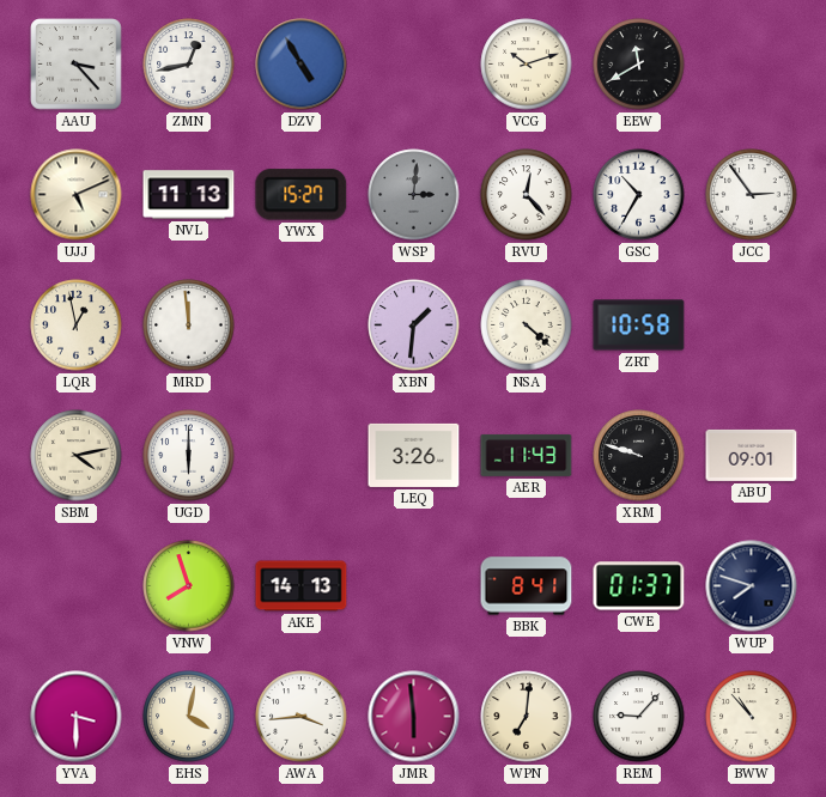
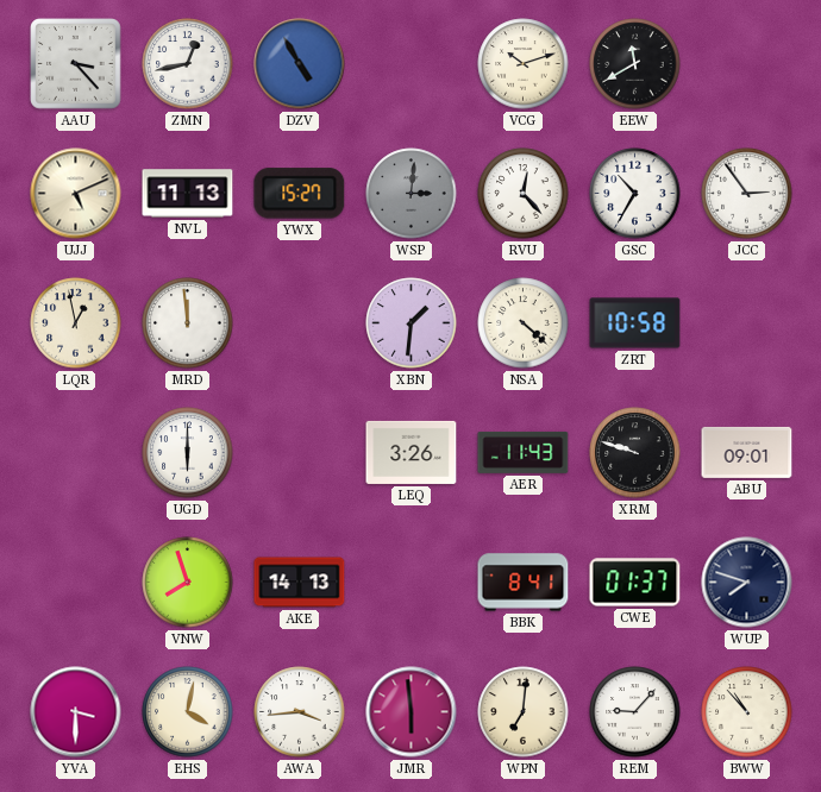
SBM: 4:13 -> none (77, 456)
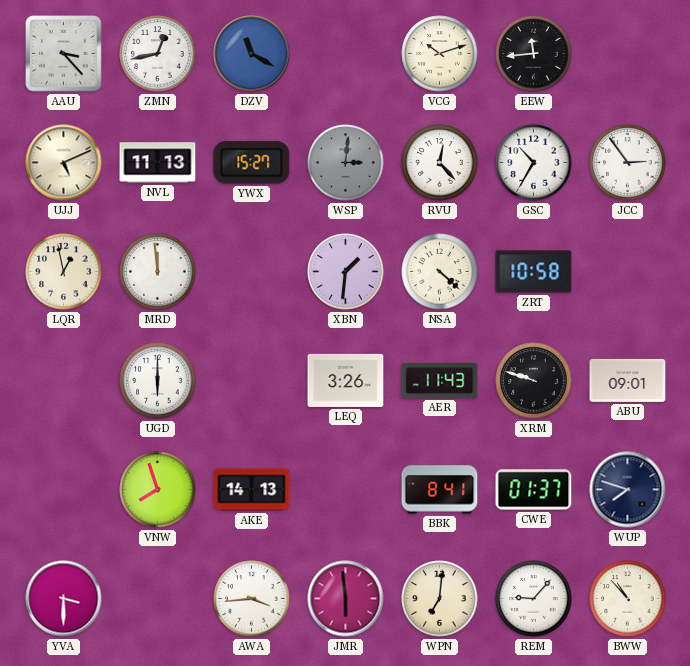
DZV: 4:55 -> 11:20 (252, 54)
EEW: 11:40 -> 11:44 (534, 54)
EHS: 4:02 -> none (188, 712)
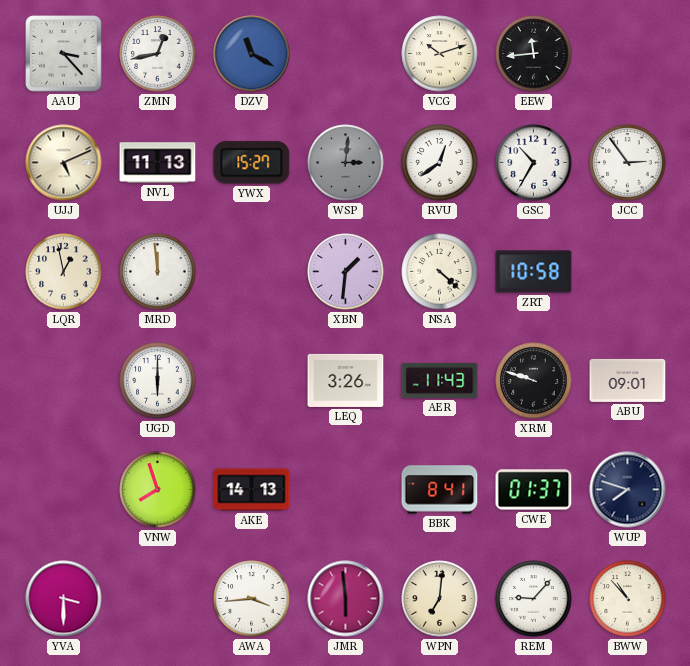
RVU: 12:23 -> 12:39 (440, 163)
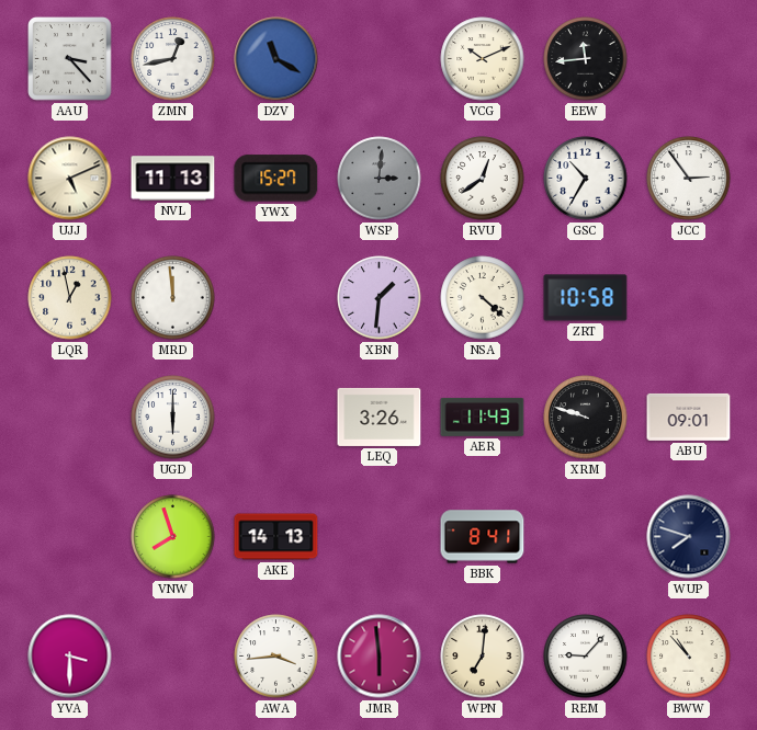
VCG: 10:12 -> 10:11 (483, 59)
CWE: 01:37 -> none (534, 490)
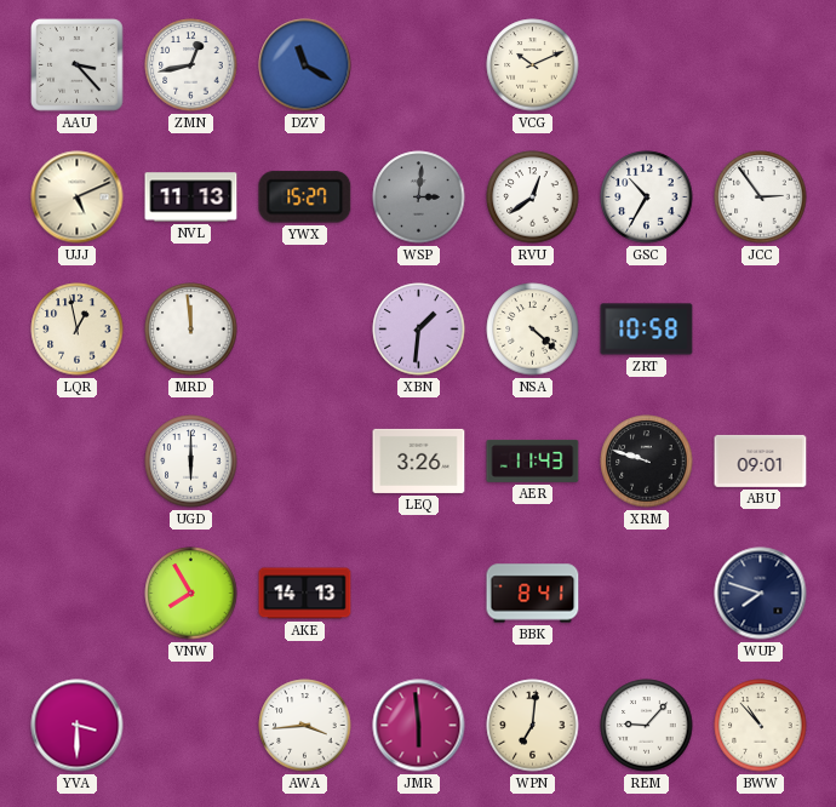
EEW: 11:44 -> none (586, 59)
VNW: 7:57 -> 7:55 (191, 594)
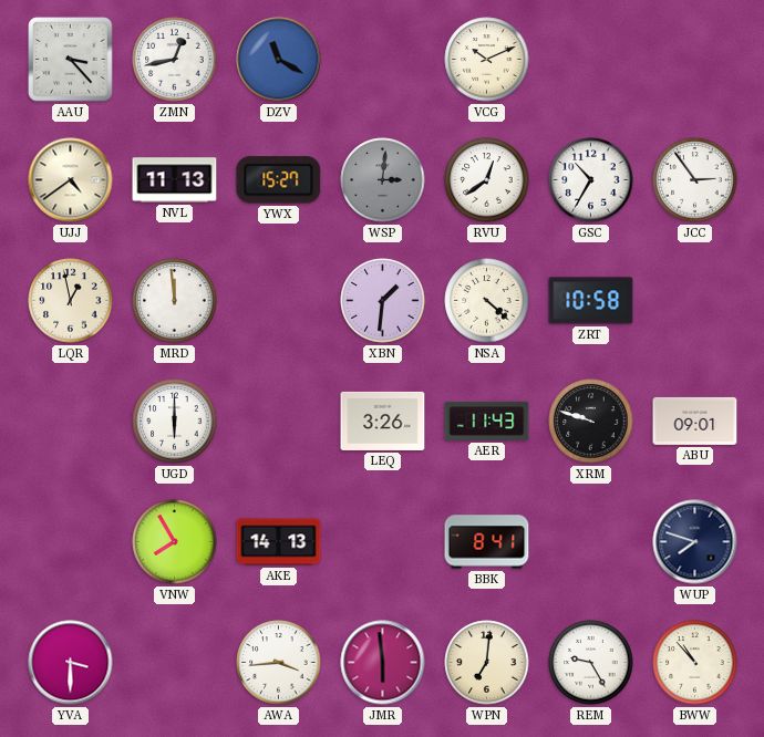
UJJ: 5:11 -> 4:39 (71, 180)
REM: 9:07 -> 9:25 (591, 663)
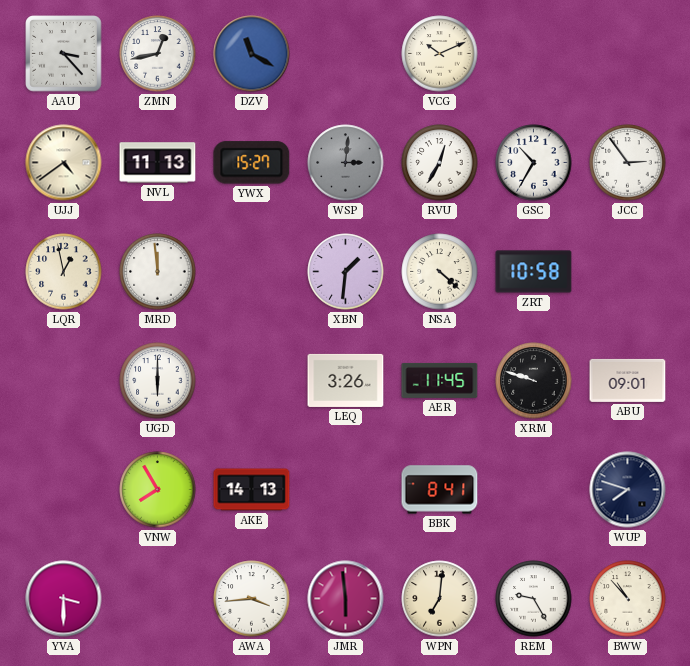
RVU: 12:39 -> 12:35 (440, 163)
AER: 11:43 -> 11:45 (440, 380)
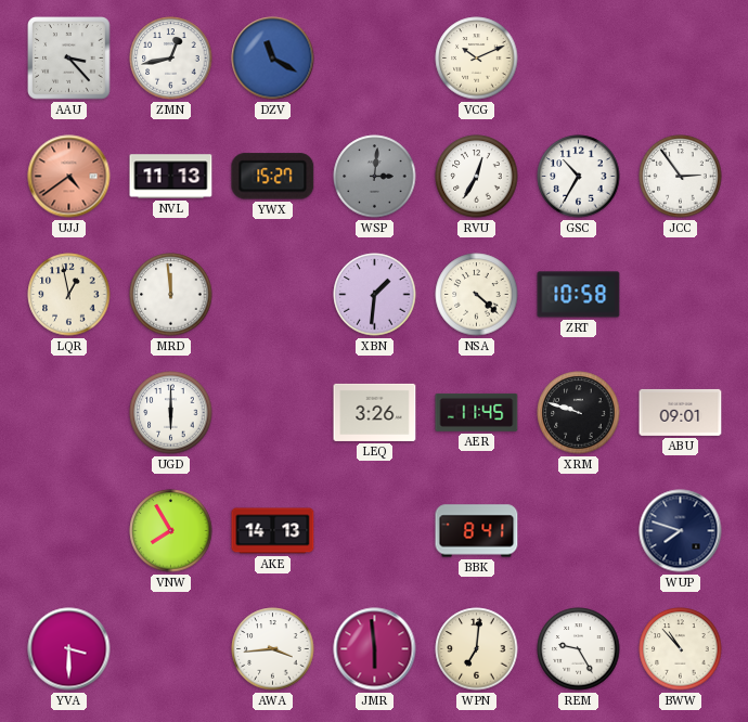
UJJ dial: cream -> salmon (69, 177)
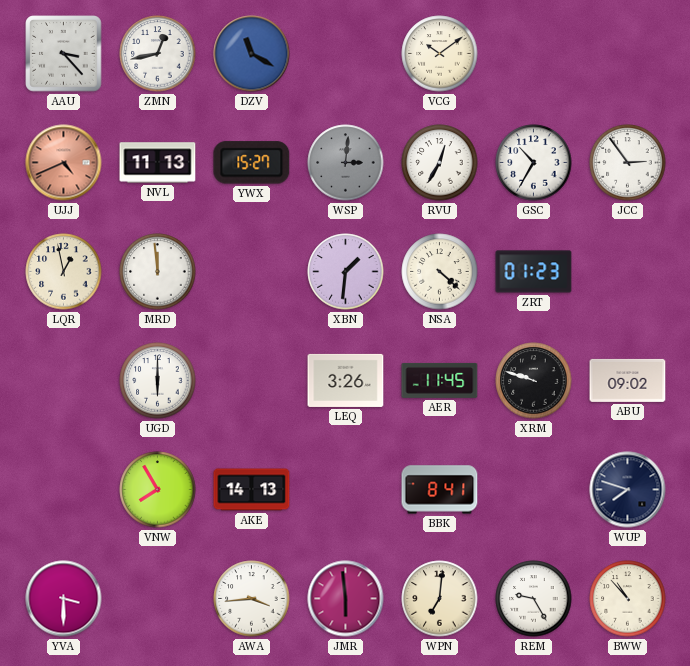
VCG: 10:11 -> 10:09 (440, 54)
UJJ: 4:39 -> 4:41 (64, 163)
ZRT: 10:58 -> 01:23 (534, 272)
ABU: 09:01 -> 09:02 (628, 380)
